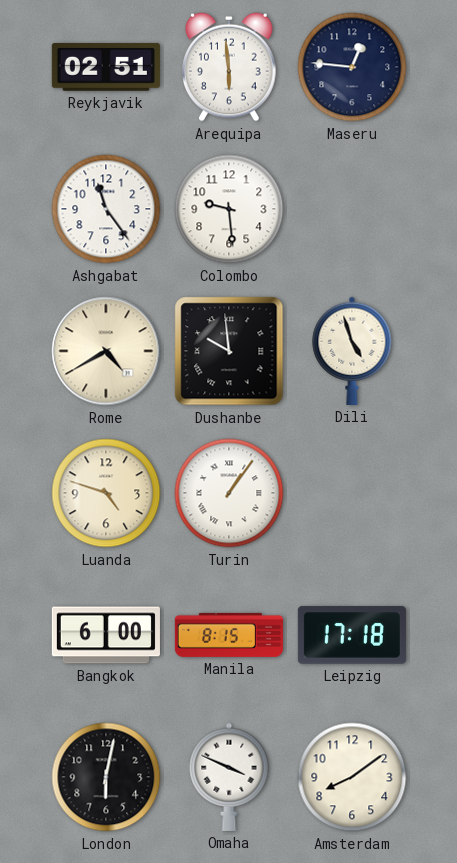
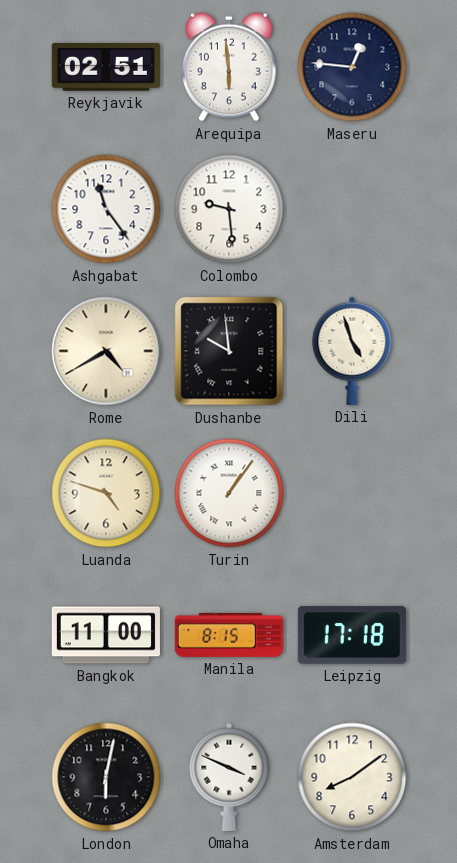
Bangkok: 6:00 -> 11:00 (106, 635)
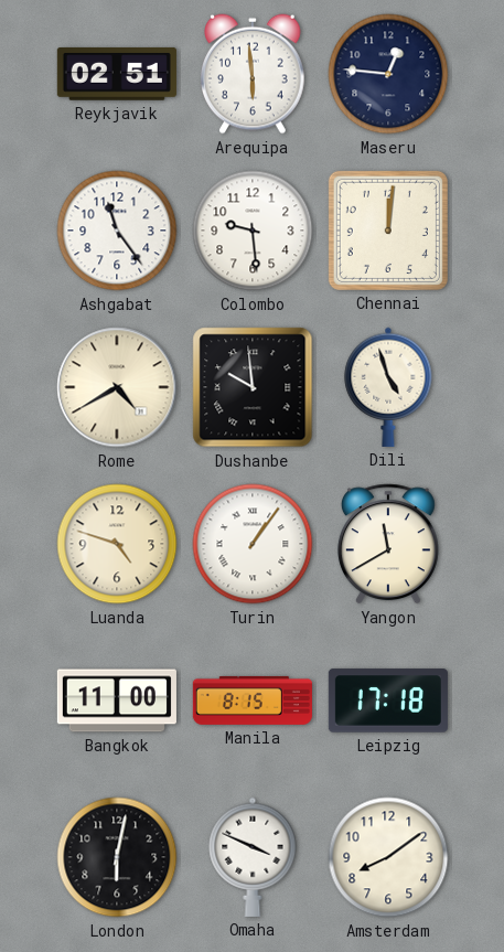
Chennai: none -> 12:01 (388, 231)
Yangon: none -> 11:40 (388, 544)
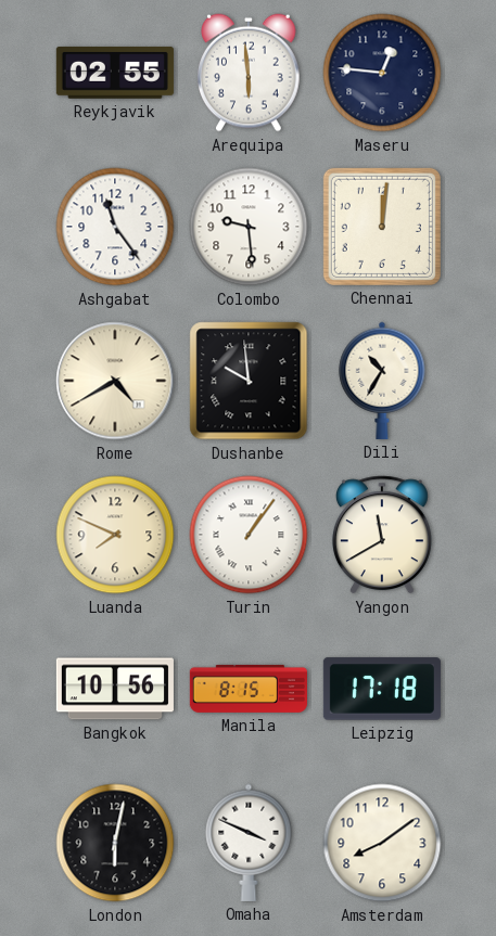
Reykjavik: 02:51 -> 02:55 (115, 73)
Dili: 4:57 -> 10:35 (382, 381)
Luanda: 4:48 -> 7:49 (115, 535)
Bangkok: 11:00 -> 10:56 (115, 689)
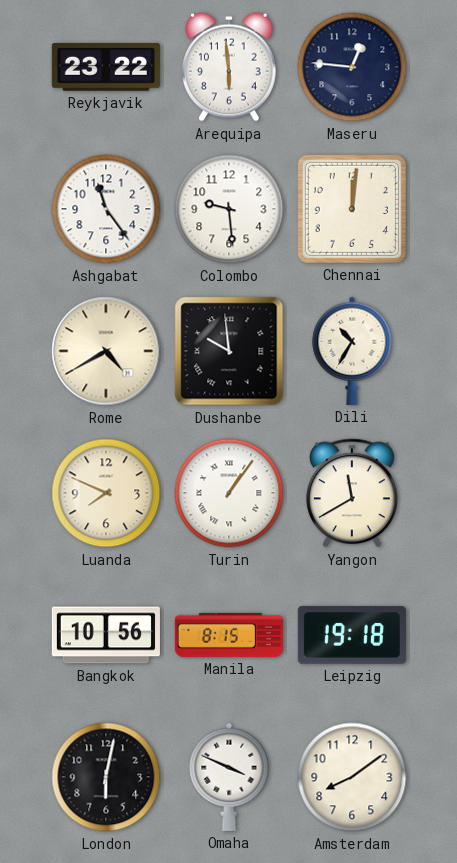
Reykjavik: 02:55 -> 23:22 (106, 67)
Leipzig: 17:18 -> 19:18 (352, 635)
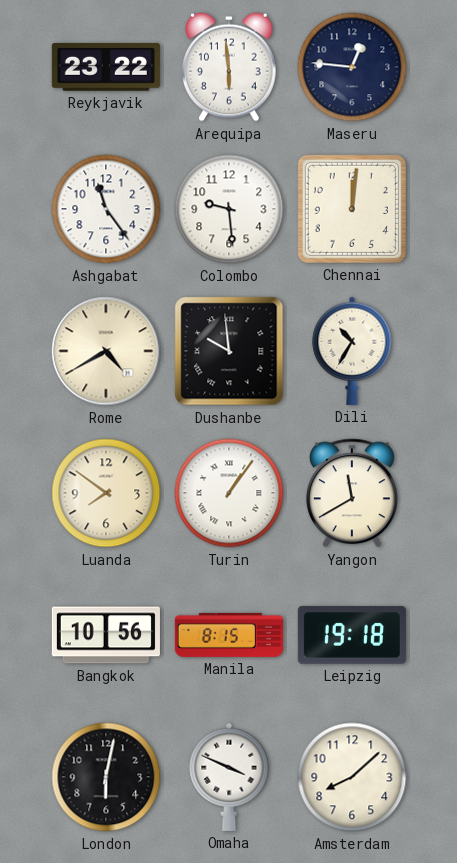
Luanda: 7:49 -> 7:51 (106, 493)
Amsterdam: 8:09 -> 8:08 (352, 777)
